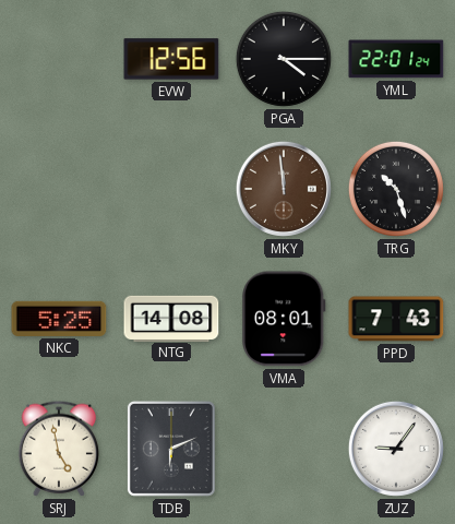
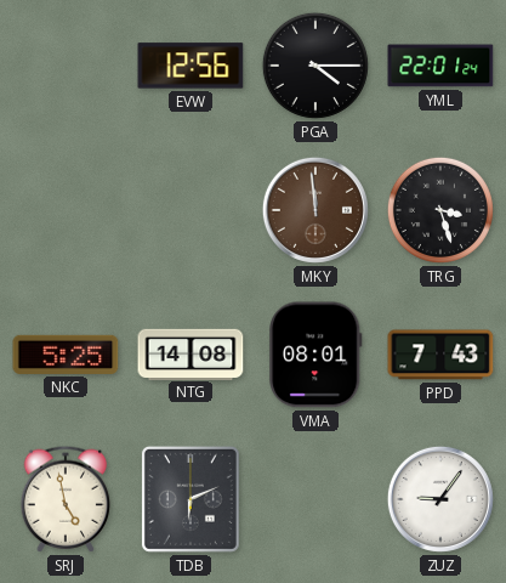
TRG: 10:27 -> 3:27 (440, 210)
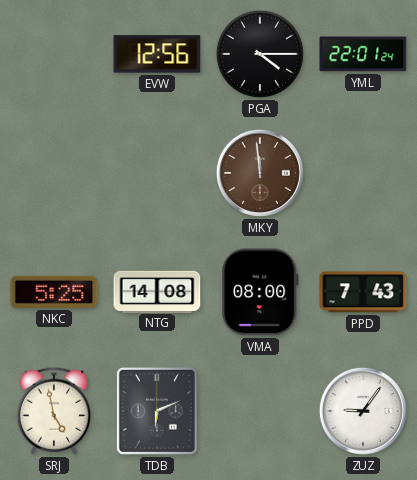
TRG: 3:27 -> none (440, 210)
VMA: 08:01 -> 08:00 (260, 292)
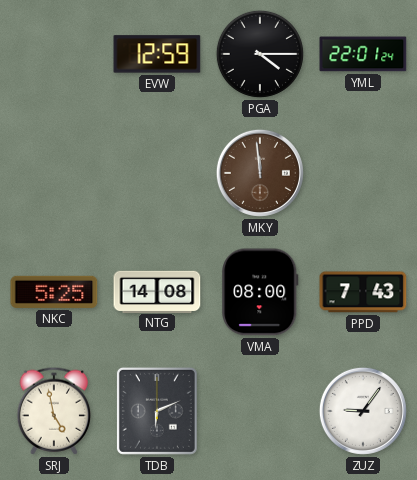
EVW: 12:56 -> 12:59 (157, 54)
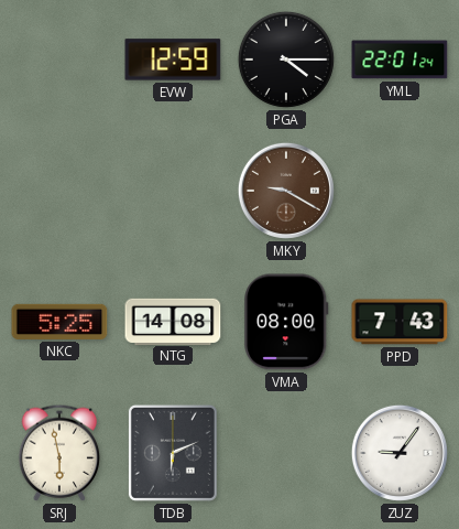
MKY: 11:59 -> 9:20 (286, 191)
SRJ: 4:58 -> 5:58 (59, 453)
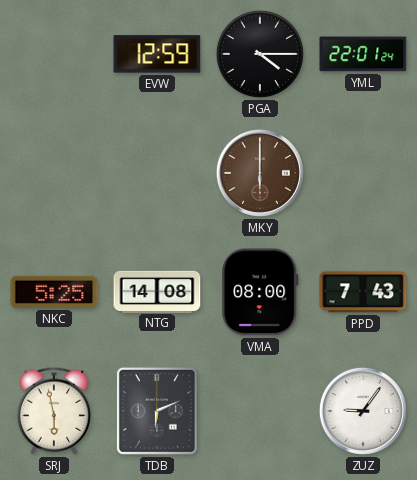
MKY: 9:20 -> 6:00 (260, 173)
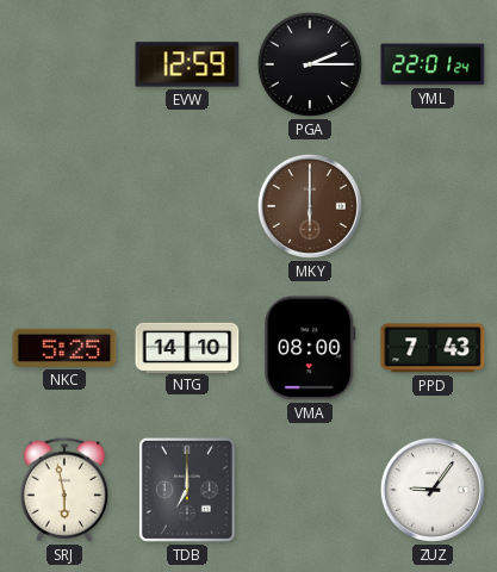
PGA: 4:15 -> 2:15 (310, 64)
NTG: 14:08 -> 14:10 (187, 347)
TDB: 6:11 -> 7:00 (187, 490)
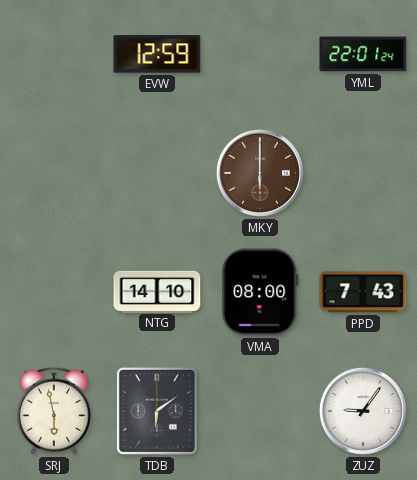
PGA: 2:15 -> none (310, 64)
NKC: 5:25 -> none (64, 348)
TDB: 7:00 -> 6:09 (157, 411)
